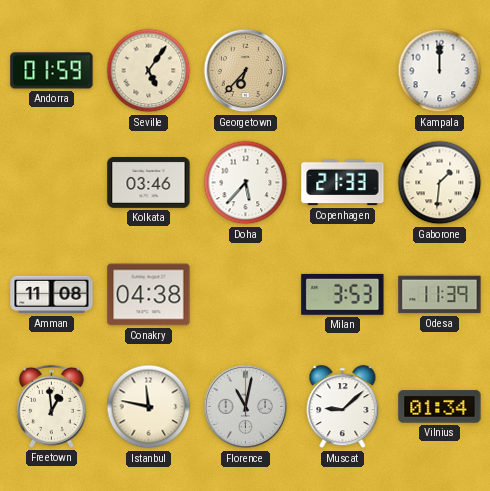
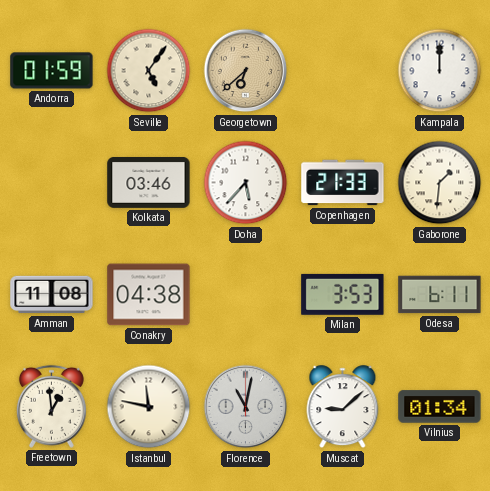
Georgetown: 6:37 -> 6:38 (246, 71)
Odesa: 11:39 -> 6:11 (440, 295)
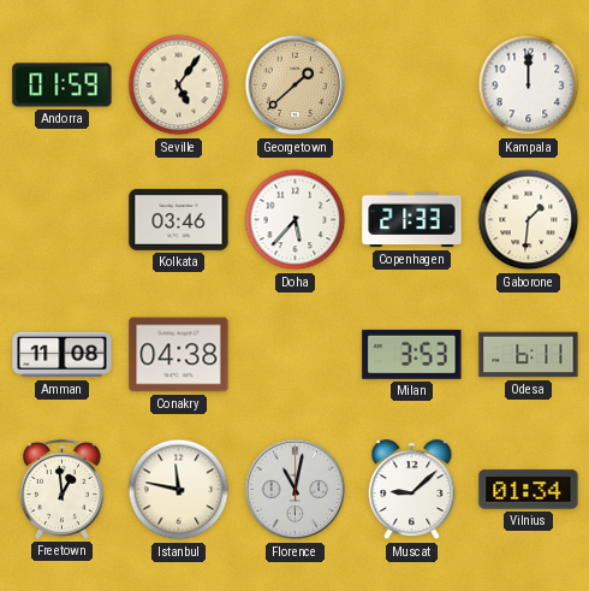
Georgetown: 6:38 -> 1:38 (296, 85)
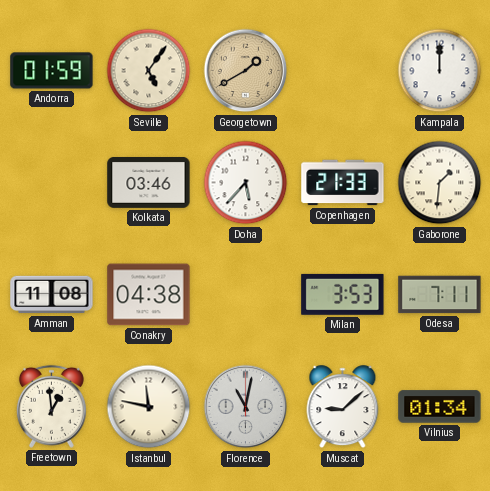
Georgetown: 1:38 -> 1:40 (246, 71)
Odesa: 6:11 -> 7:11 (440, 295)
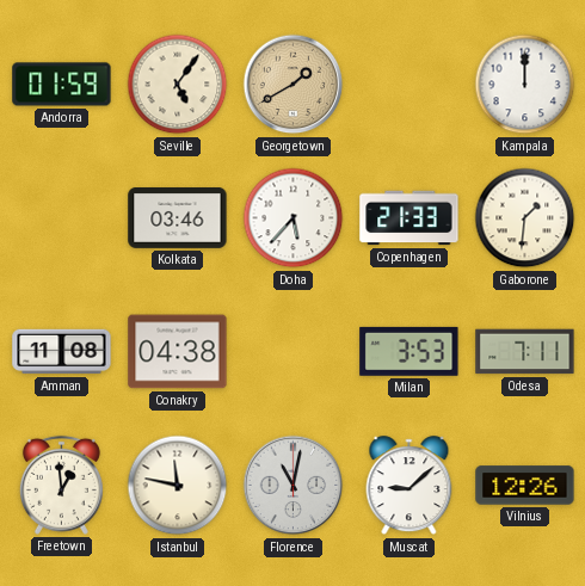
Vilnius: 01:34 -> 12:26 (525, 486)
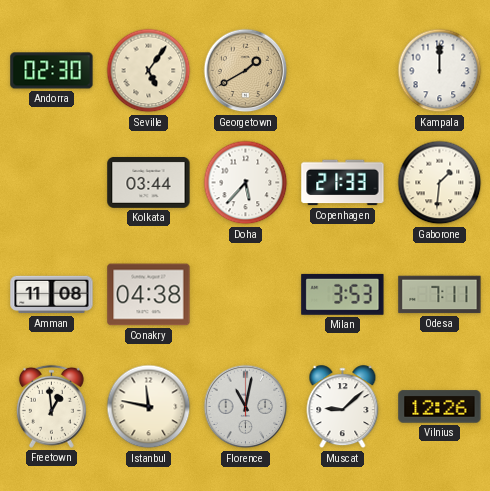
Andorra: 01:59 -> 02:30 (52, 71)
Kolkata: 03:46 -> 03:44 (149, 183)
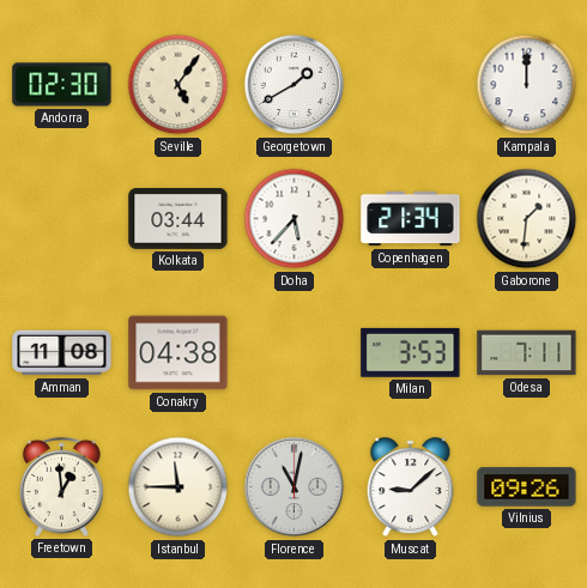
Georgetown dial: champagne -> white (295, 85)
Copenhagen: 21:33 -> 21:34 (411, 219)
Istanbul: 11:47 -> 11:45 (178, 487)
Vilnius: 12:26 -> 09:26 (527, 487)
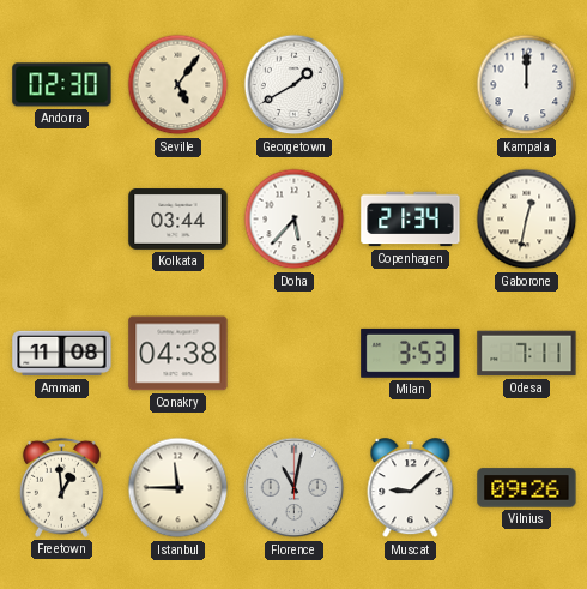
Gaborone: 1:31 -> 12:32 (527, 220)
